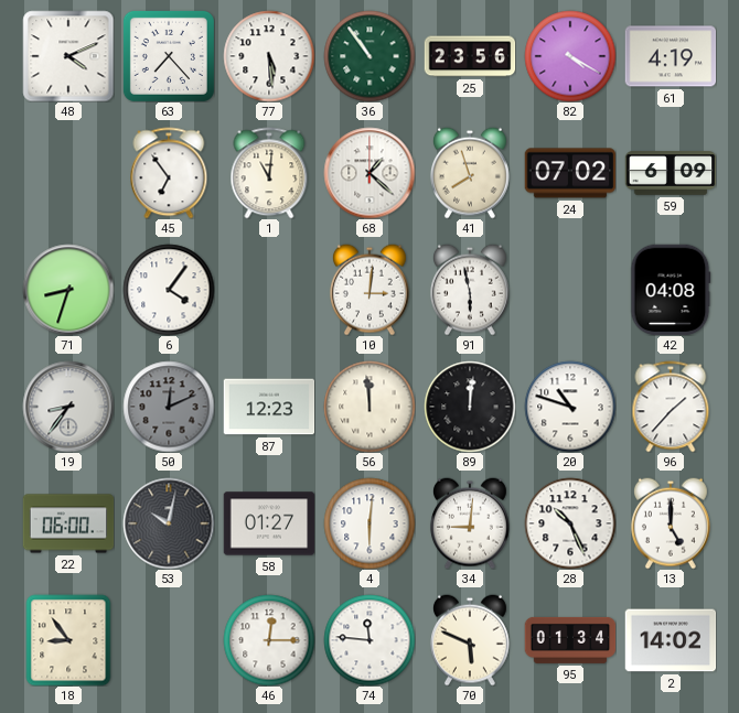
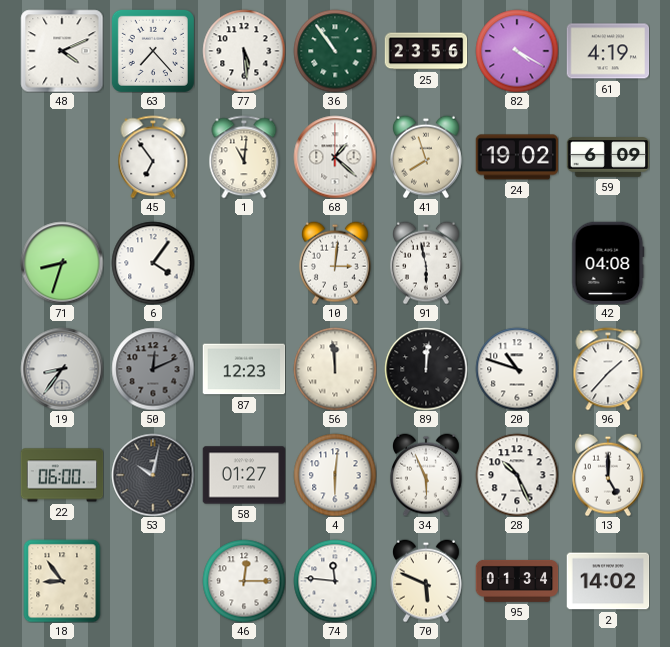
24: 07:02 -> 19:02 (517, 157)
34: 9:01 -> 5:56 (426, 475)
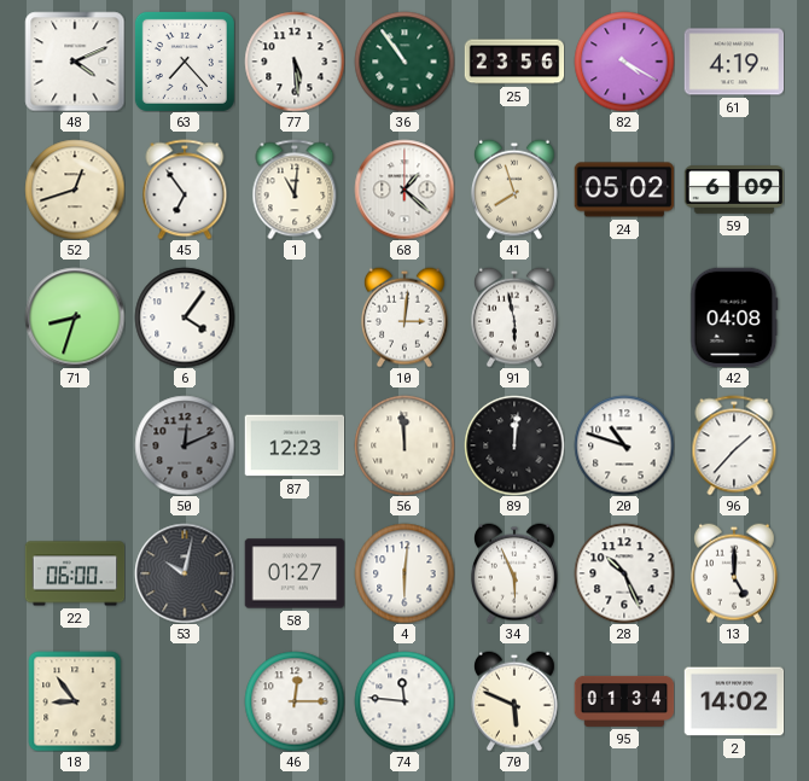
52: none -> 12:42 (75, 190)
24: 19:02 -> 05:02 (624, 190)
19: 8:36 -> none (62, 369)
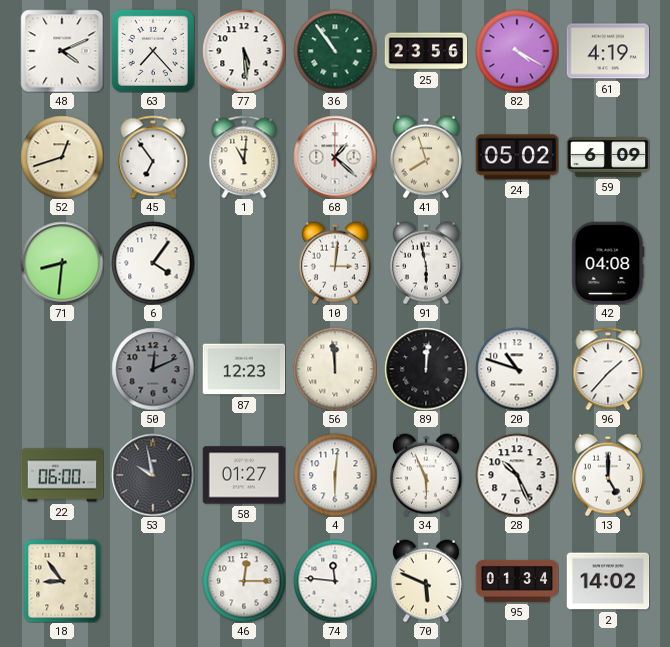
71: 8:33 -> 8:31 (62, 263)
53: 10:02 -> 9:58 (153, 475)
